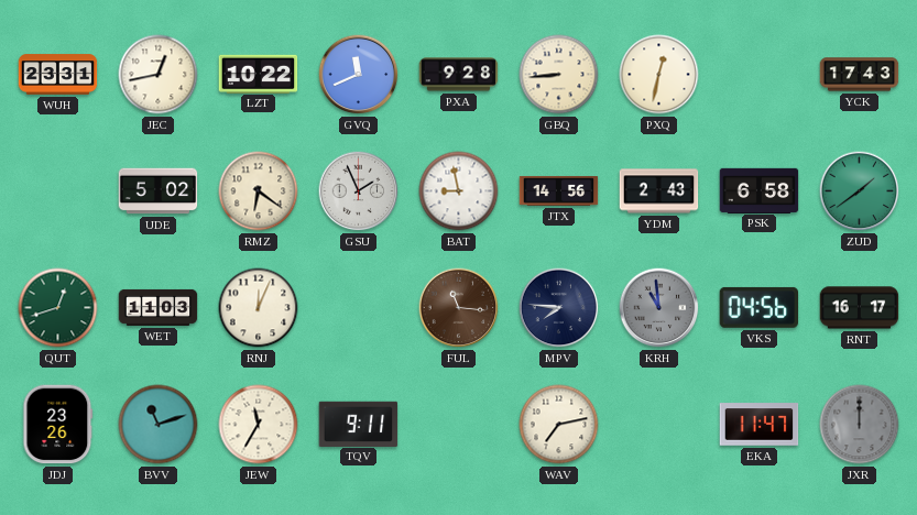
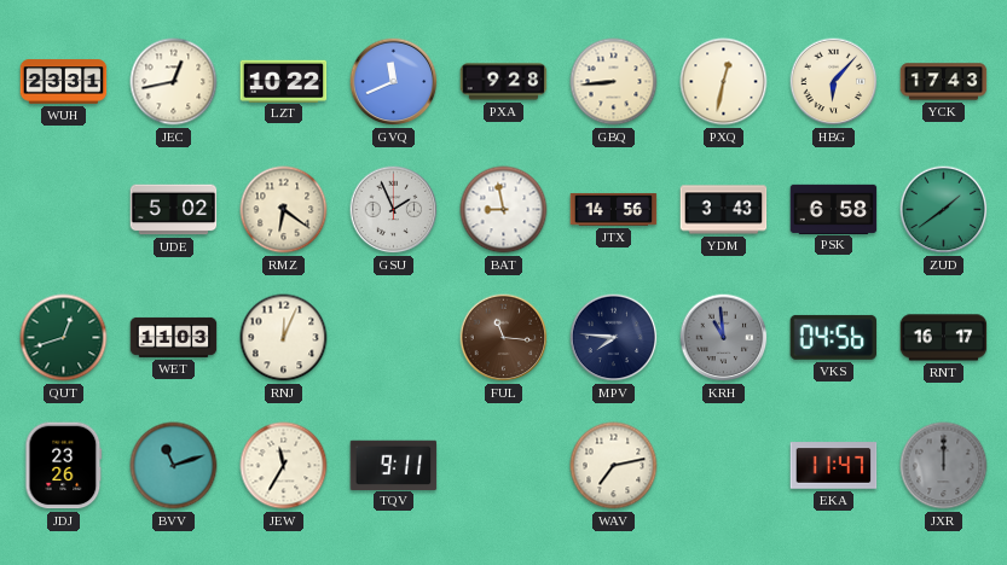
HBG: none -> 6:07 (834, 82)
YDM: 2:43 -> 3:43 (724, 210)
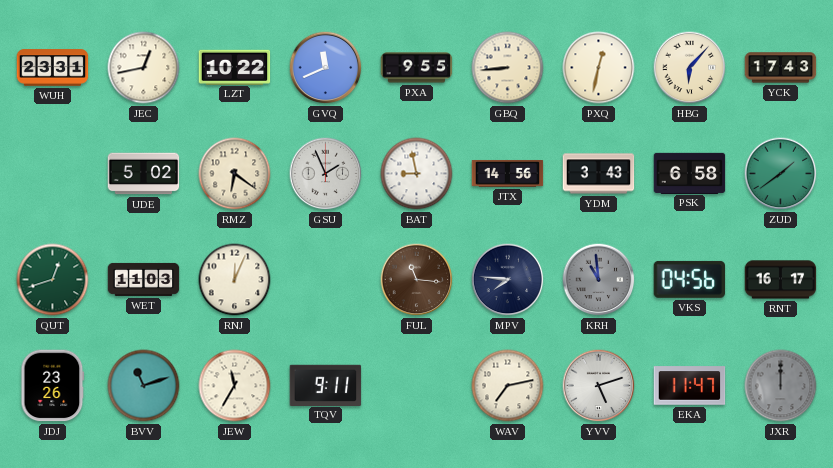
PXA: 9:28 -> 9:55 (417, 68)
YVV: none -> 5:12 (599, 386)
